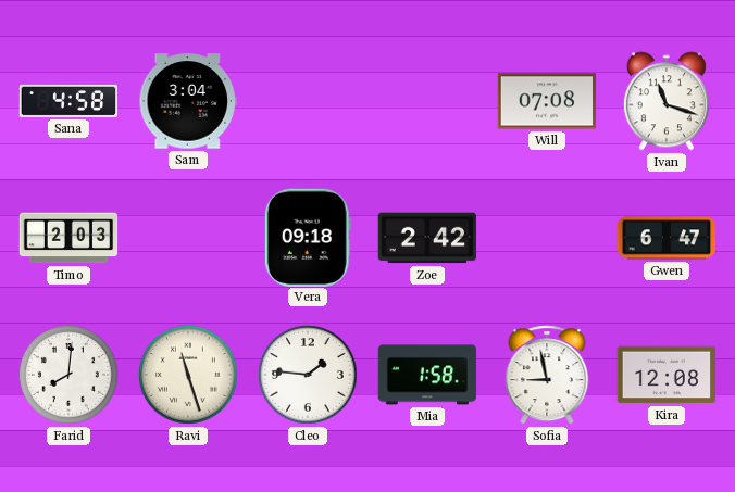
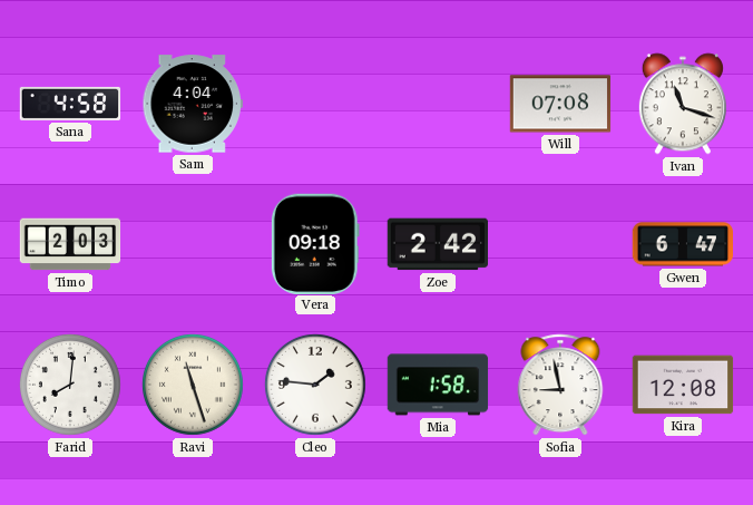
Sam: 3:04 -> 4:04 (192, 104)
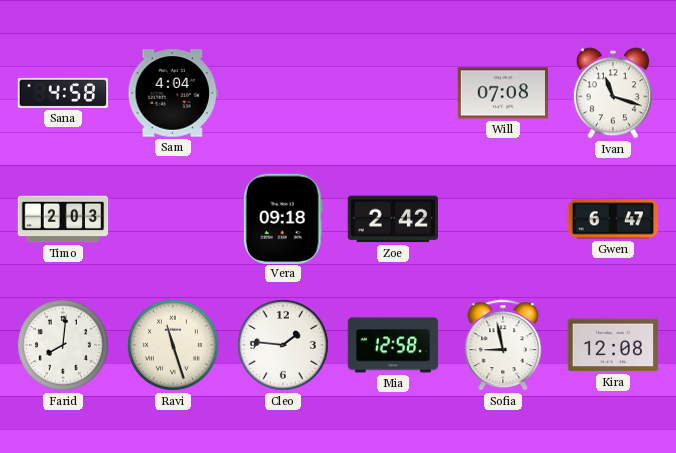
Mia: 1:58 -> 12:58 (393, 345)
